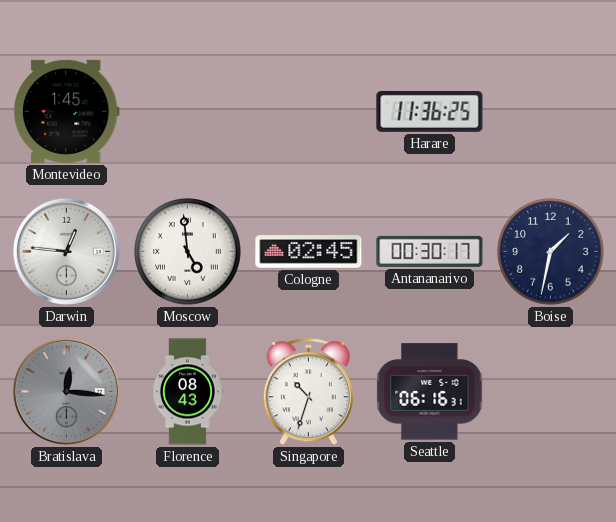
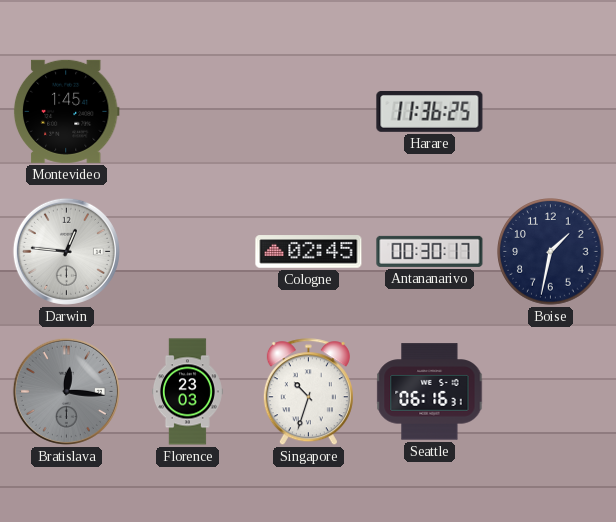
Moscow: 4:59 -> none (188, 252)
Florence: 08:43 -> 23:03 (187, 392)
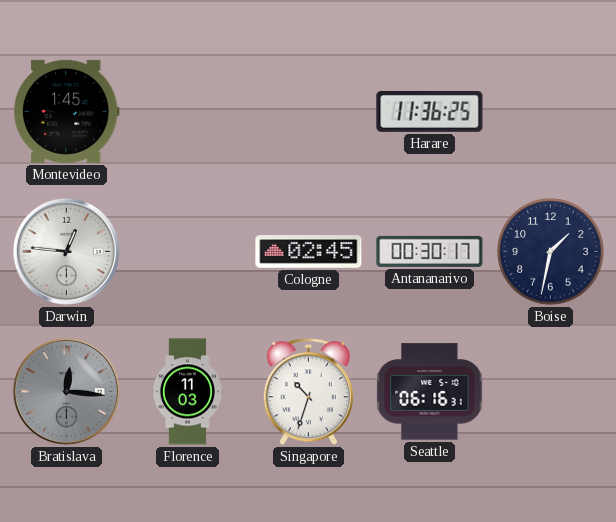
Florence: 23:03 -> 11:03 (187, 392)
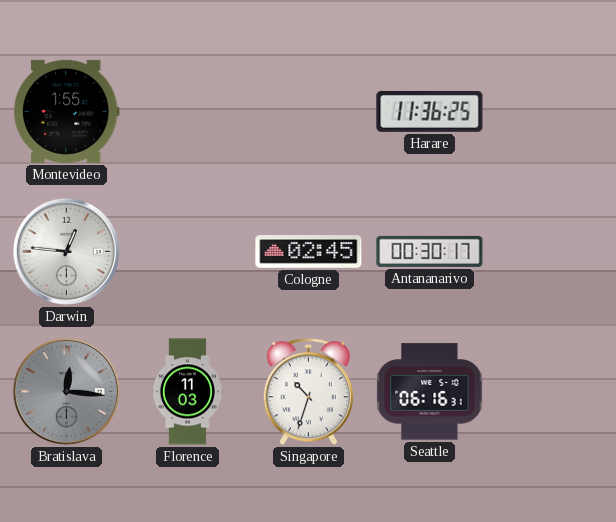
Montevideo: 1:45 -> 1:55 (66, 111)
Boise: 1:32 -> none (551, 252)
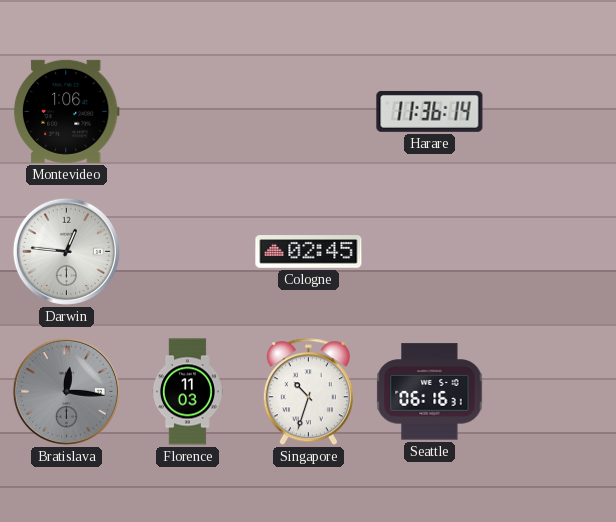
Montevideo: 1:55 -> 1:06 (66, 111)
Harare: 11:36:25 -> 11:36:14 (430, 111)
Antananarivo: 00:30 -> none (430, 251)
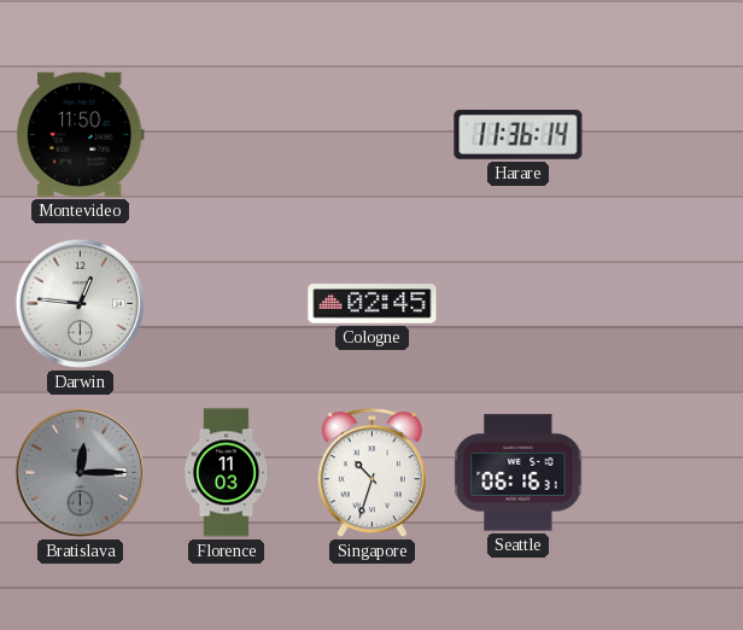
Montevideo: 1:06 -> 11:50 (80, 134)
Bratislava: 12:16 -> 12:15 (80, 472)
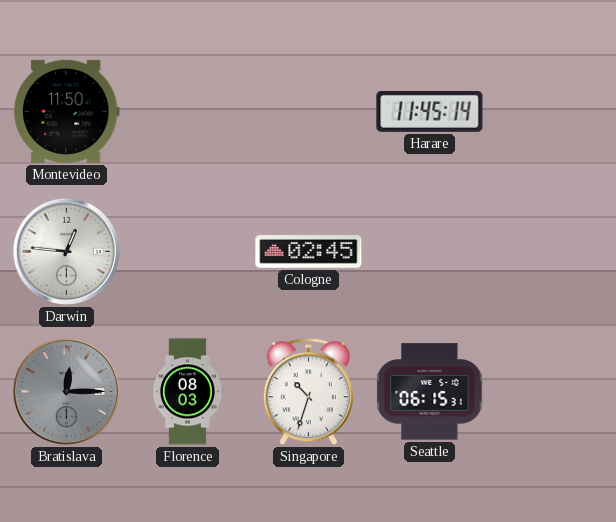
Harare: 11:36 -> 11:45 (430, 111)
Florence: 11:03 -> 08:03 (187, 392)
Seattle: 06:16 -> 06:15 (430, 392)
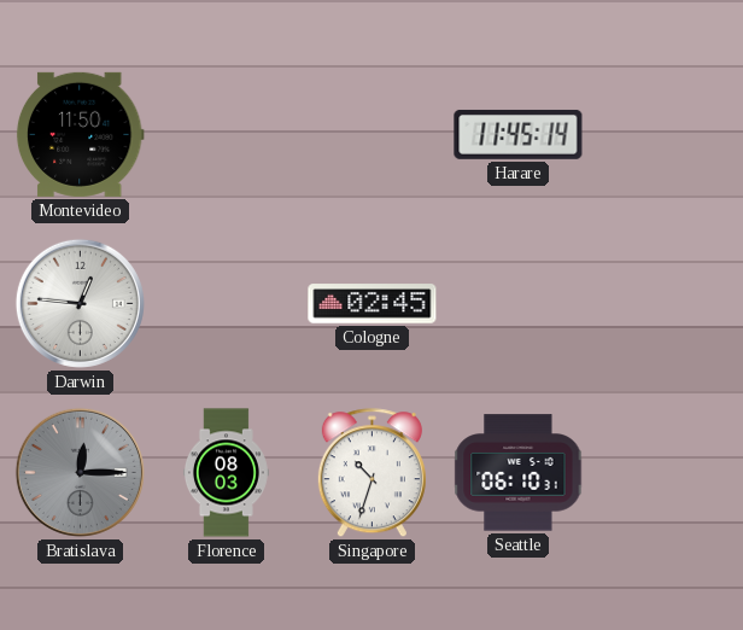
Seattle: 06:15 -> 06:10 (519, 473)
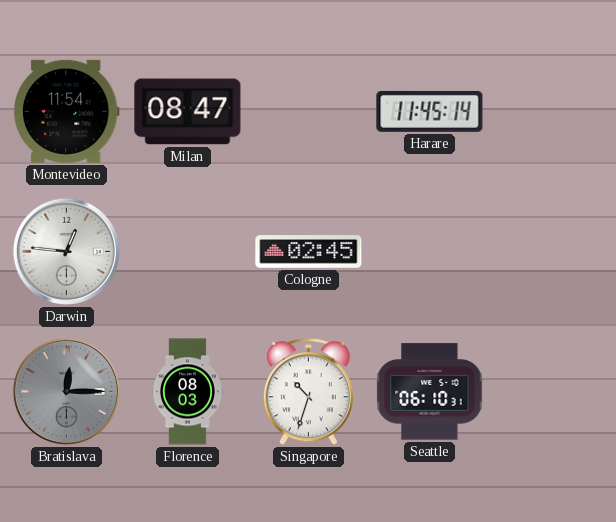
Montevideo: 11:50 -> 11:54 (66, 111)
Milan: none -> 08:47 (188, 112)
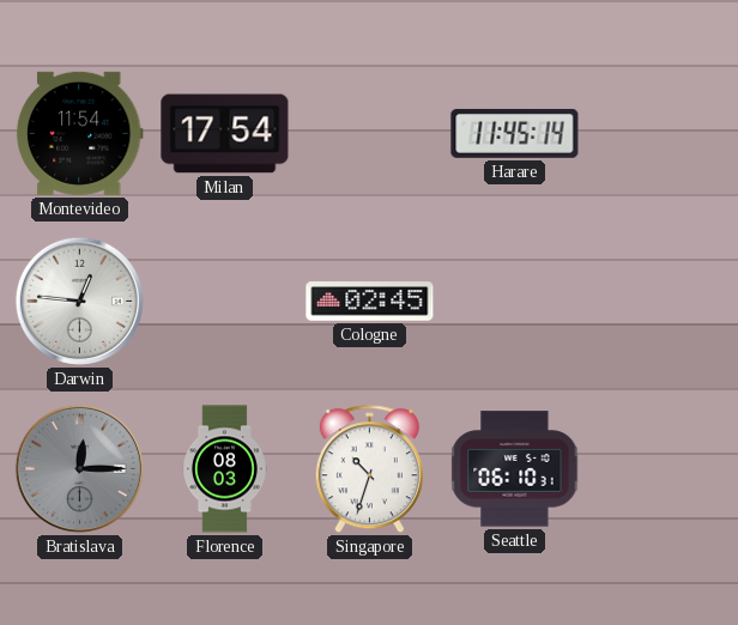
Milan: 08:47 -> 17:54 (225, 134)
